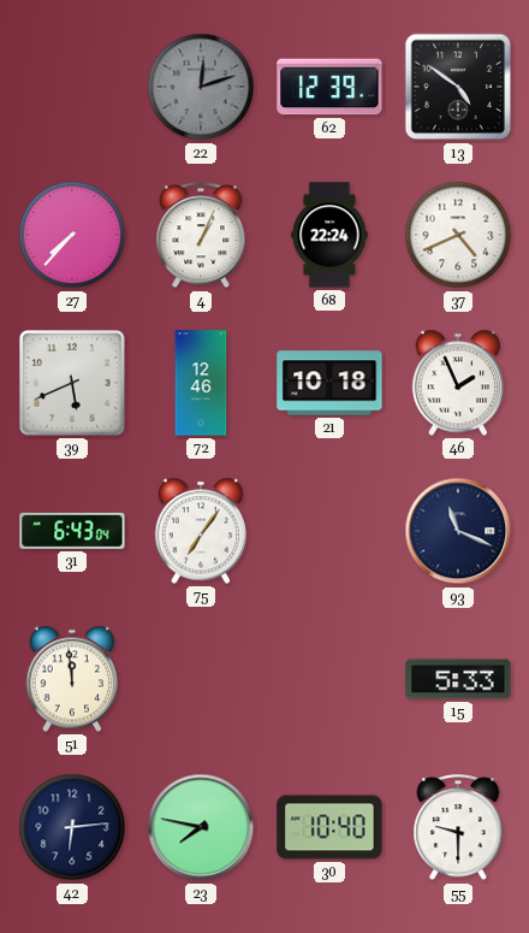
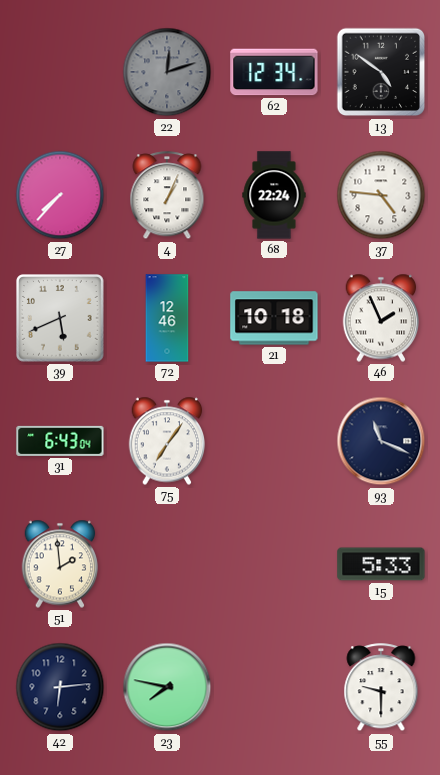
62: 12:39 -> 12:34 (274, 72)
37: 4:41 -> 4:46 (381, 195)
51: 11:59 -> 1:59 (60, 564)
30: 10:40 -> none (329, 827)
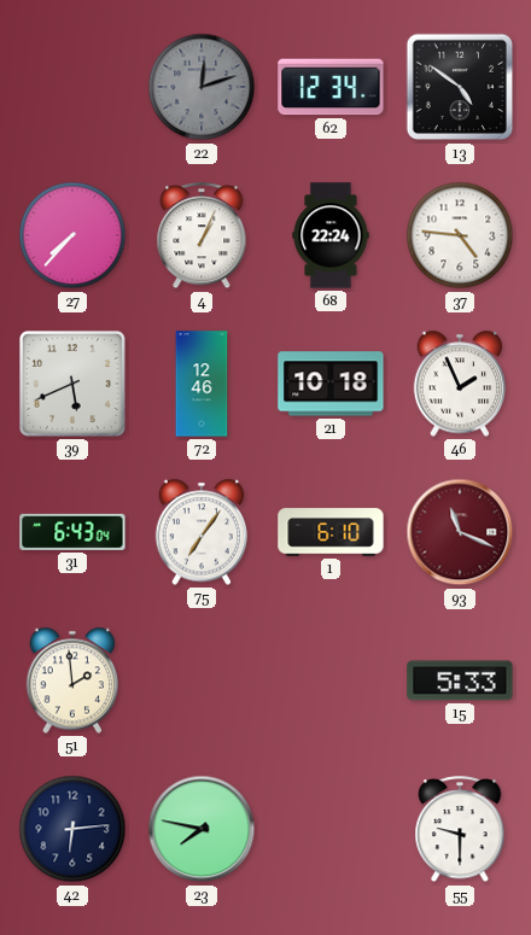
1: none -> 6:10 (331, 532)
93 dial: navy -> burgundy (460, 532)
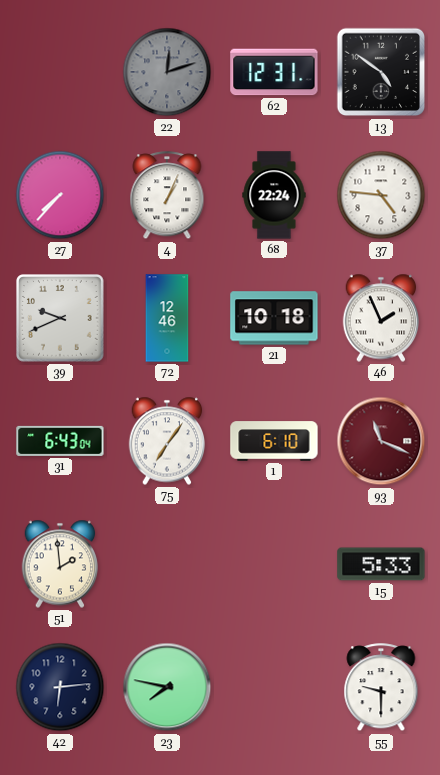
62: 12:34 -> 12:31 (274, 72)
39: 5:41 -> 9:41 (61, 319)
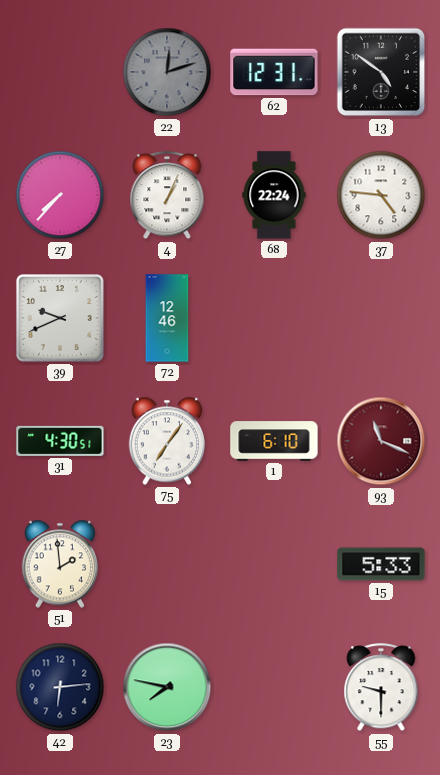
21: 10:18 -> none (274, 318)
46: 1:56 -> none (381, 318)
31: 6:43 -> 4:30 (60, 441)
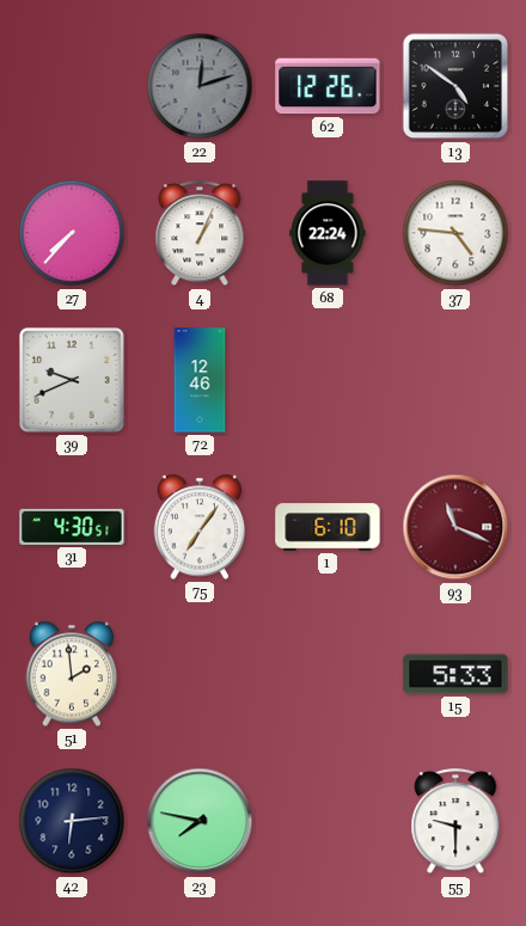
62: 12:31 -> 12:26 (328, 86)
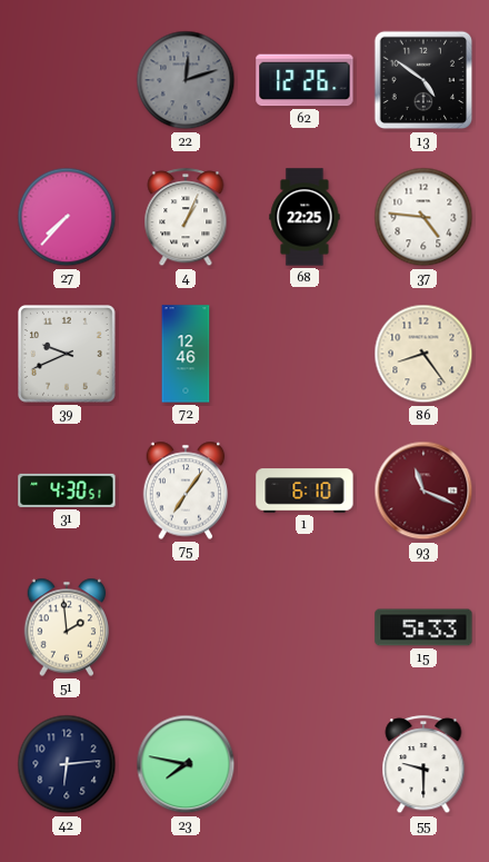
68: 22:24 -> 22:25 (305, 217)
86: none -> 8:24 (423, 354)
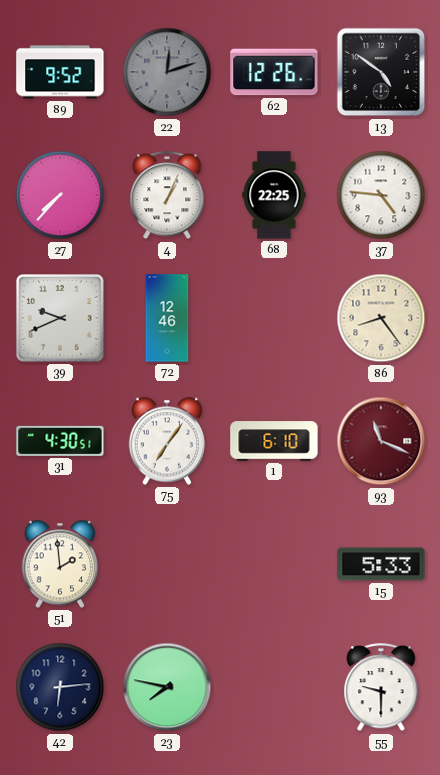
89: none -> 9:52 (60, 72)
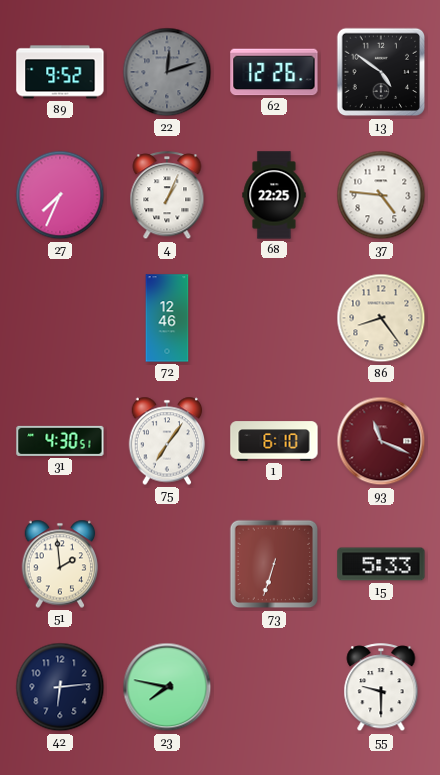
27: 7:37 -> 7:34 (60, 195)
39: 9:41 -> none (61, 319)
73: none -> 6:33 (274, 564)
